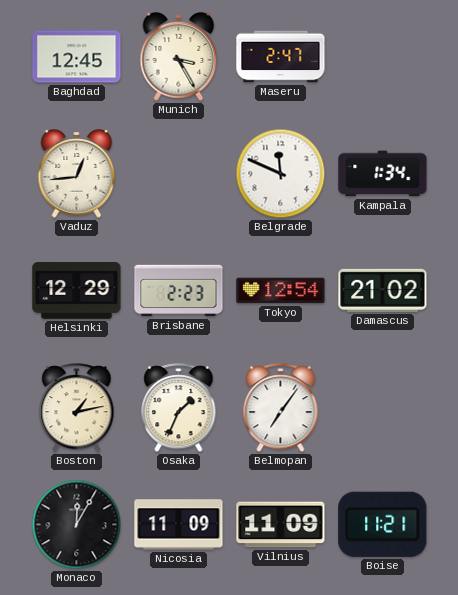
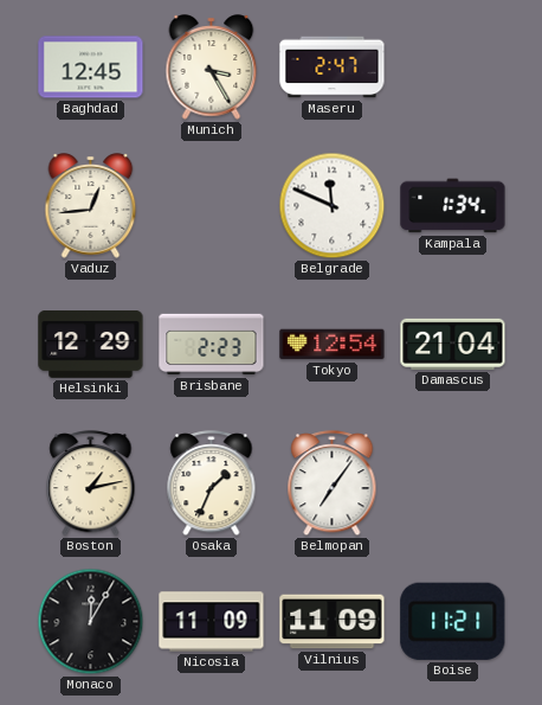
Damascus: 21:02 -> 21:04 (453, 344)
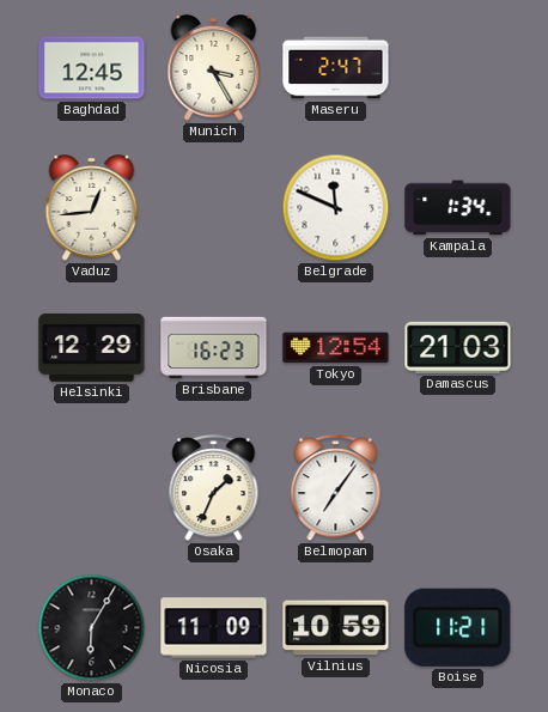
Brisbane: 2:23 -> 16:23 (214, 348)
Damascus: 21:04 -> 21:03 (458, 347)
Boston: 1:13 -> none (91, 483)
Monaco: 12:05 -> 6:05 (92, 628)
Vilnius: 11:09 -> 10:59 (336, 628)
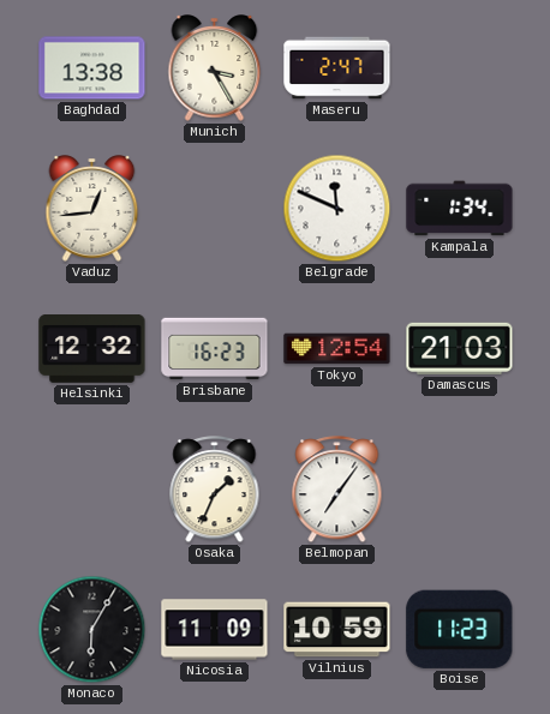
Baghdad: 12:45 -> 13:38 (92, 68)
Helsinki: 12:29 -> 12:32 (92, 349)
Boise: 11:21 -> 11:23 (460, 629)
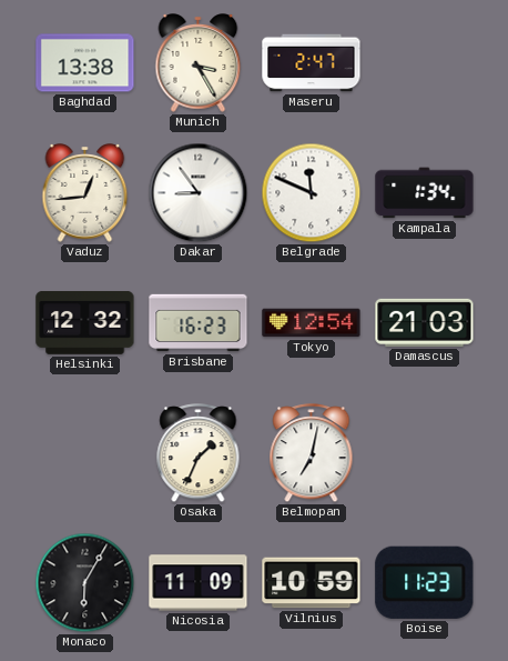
Dakar: none -> 8:54 (199, 193)
Belmopan: 7:06 -> 7:02 (312, 453)
